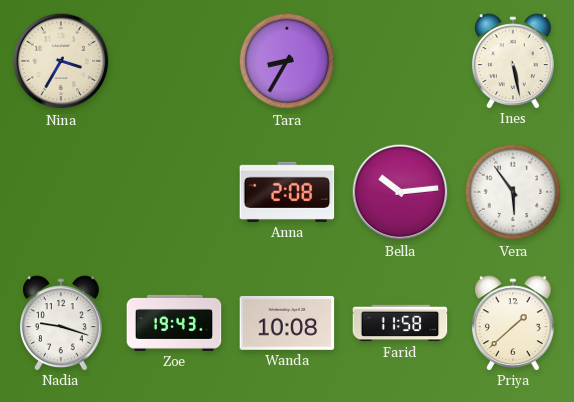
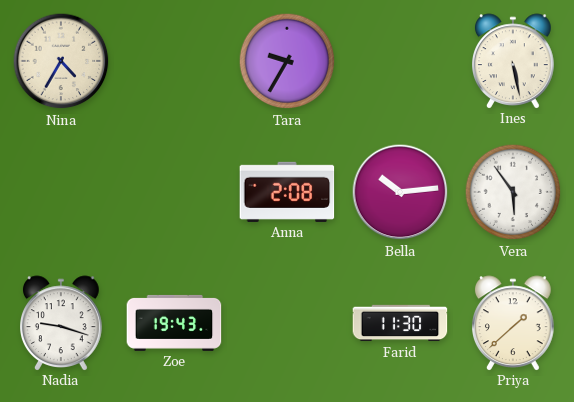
Nina: 3:35 -> 4:35 (61, 61)
Tara: 8:35 -> 9:35 (287, 61)
Wanda: 10:08 -> none (287, 323)
Farid: 11:58 -> 11:30 (400, 323)
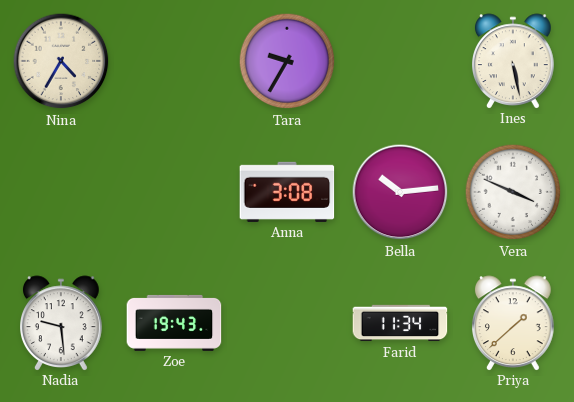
Anna: 2:08 -> 3:08 (287, 192)
Vera: 5:54 -> 3:49 (513, 192)
Nadia: 9:18 -> 9:29 (62, 323)
Farid: 11:30 -> 11:34 (400, 323)
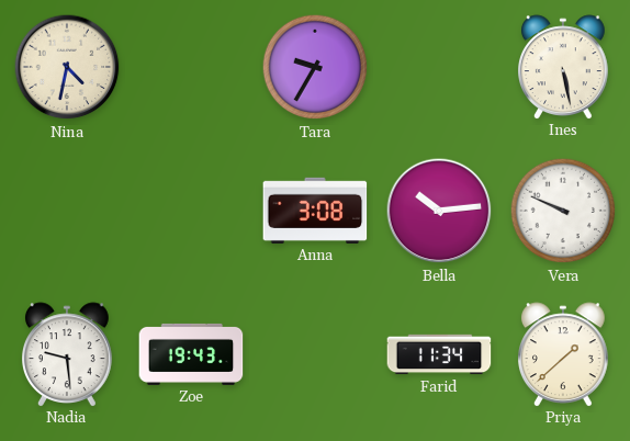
Nina: 4:35 -> 4:32 (67, 67)
Vera: 3:49 -> 9:49 (563, 211)
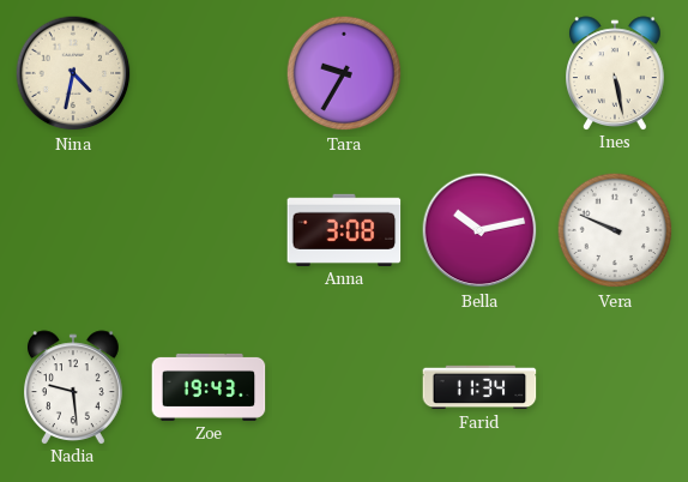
Bella: 10:14 -> 10:13 (479, 230)
Priya: 1:38 -> none (564, 354)
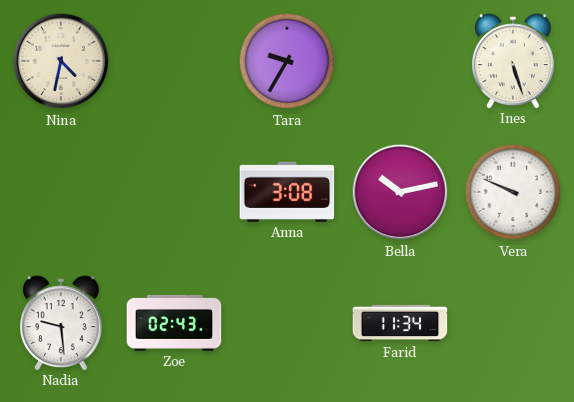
Ines: 5:28 -> 5:27 (514, 61)
Zoe: 19:43 -> 02:43 (174, 323)
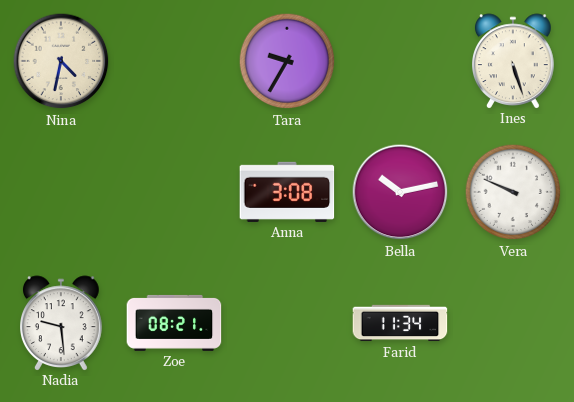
Zoe: 02:43 -> 08:21 (174, 323)
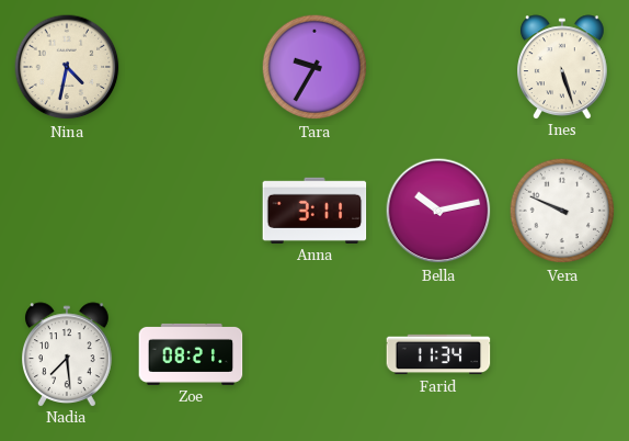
Anna: 3:08 -> 3:11 (314, 211)
Nadia: 9:29 -> 7:29 (68, 354)
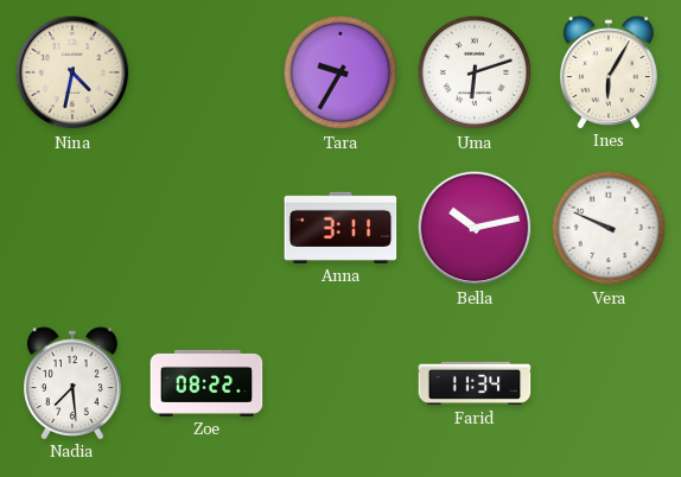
Uma: none -> 6:12 (475, 72)
Ines: 5:27 -> 6:05 (610, 72)
Zoe: 08:21 -> 08:22 (206, 383)
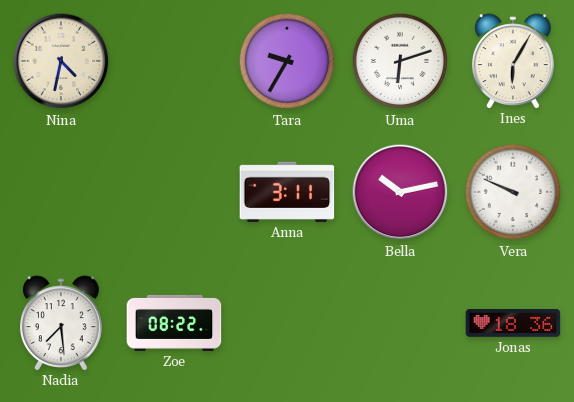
Farid: 11:34 -> none (475, 383)
Jonas: none -> 18:36 (513, 323)
